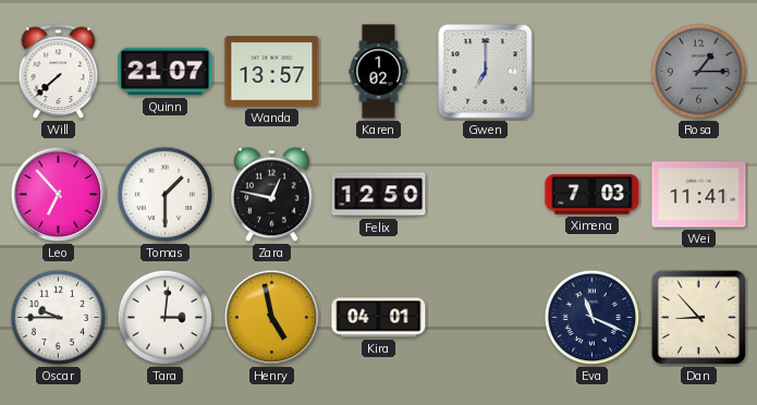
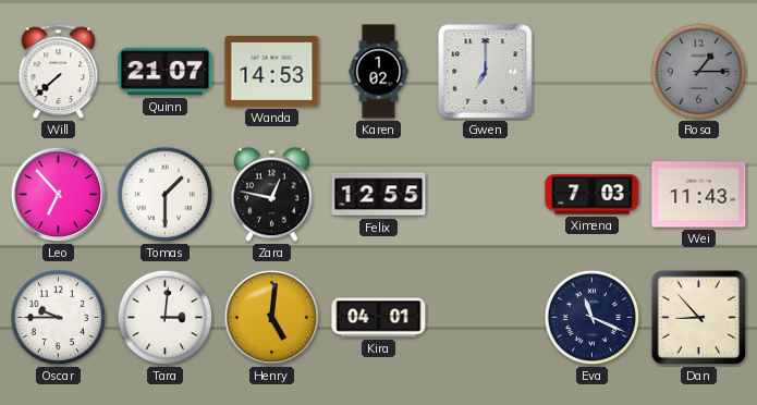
Wanda: 13:57 -> 14:53 (272, 72)
Felix: 12:50 -> 12:55 (379, 195)
Wei: 11:41 -> 11:43 (699, 195)
Henry: 4:58 -> 5:01 (272, 318)
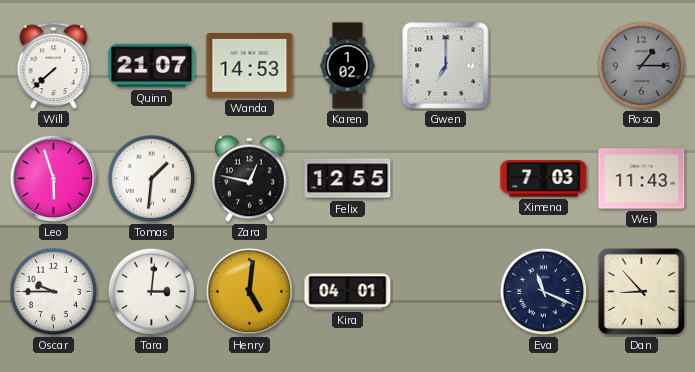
Leo: 6:53 -> 5:57 (54, 179)
Tomas: 1:30 -> 1:31 (152, 179)
